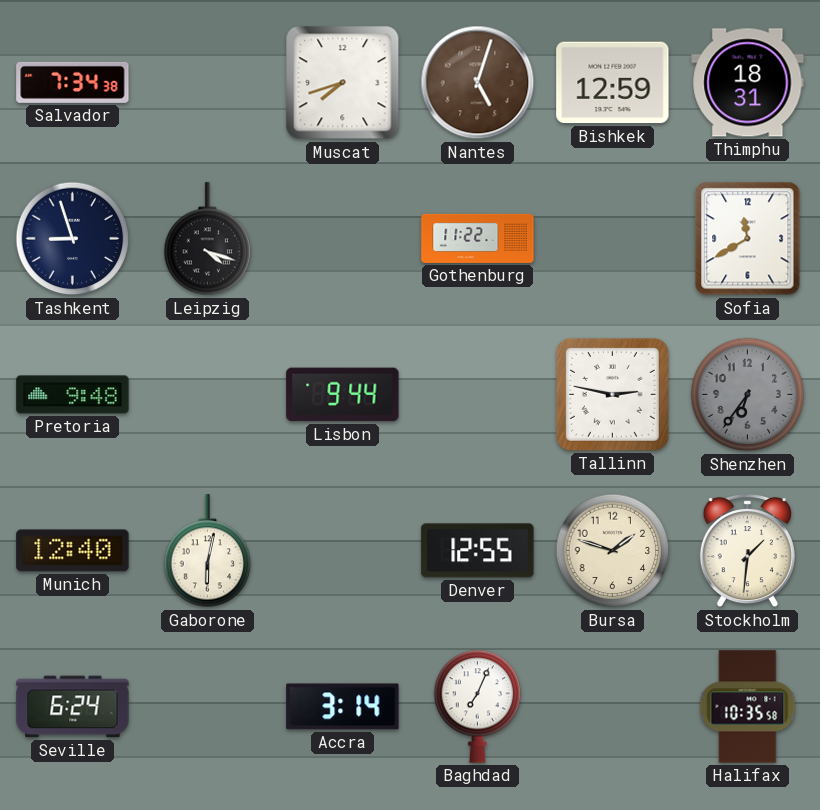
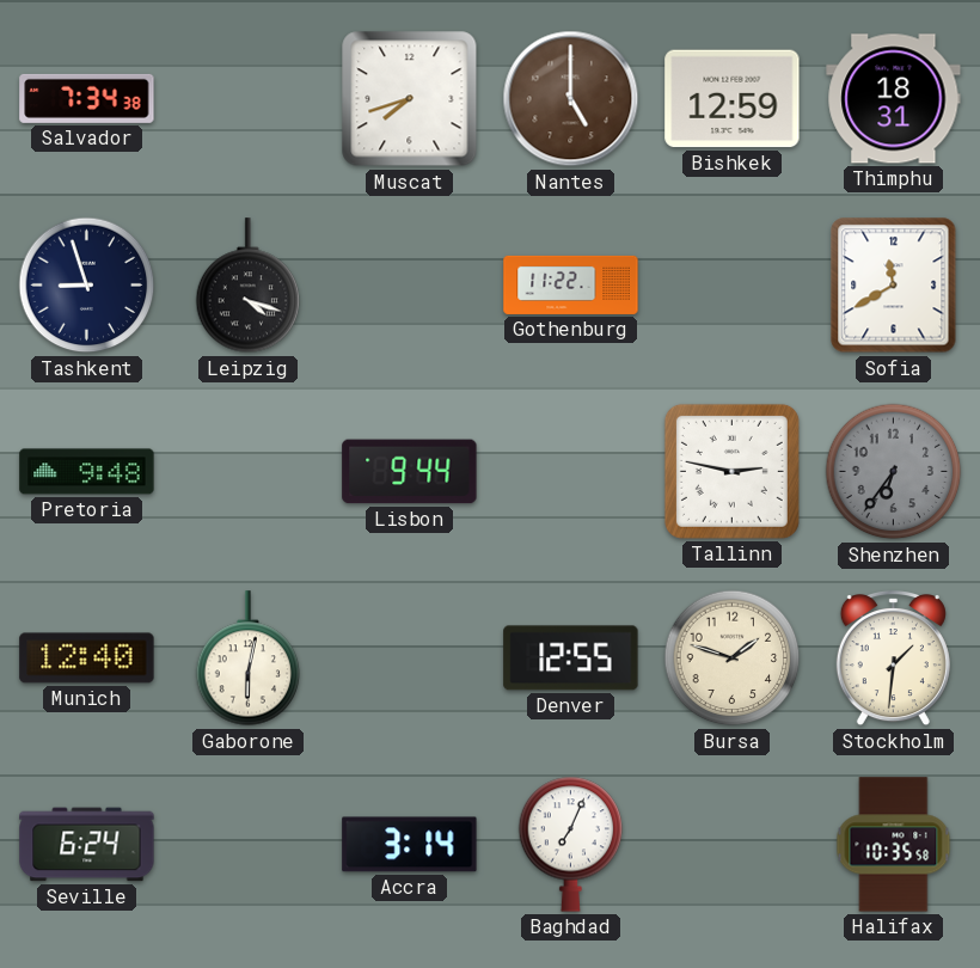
Nantes: 5:03 -> 5:00 (571, 99)
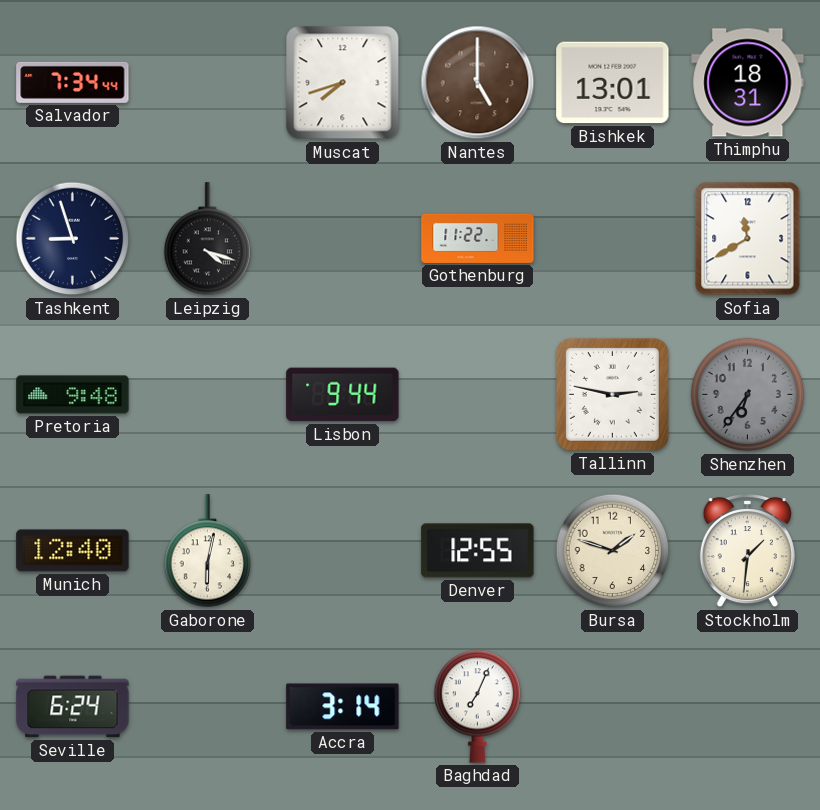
Salvador: 7:34:38 -> 7:34:44 (73, 82)
Bishkek: 12:59 -> 13:01 (613, 83)
Halifax: 10:35 -> none (894, 845)
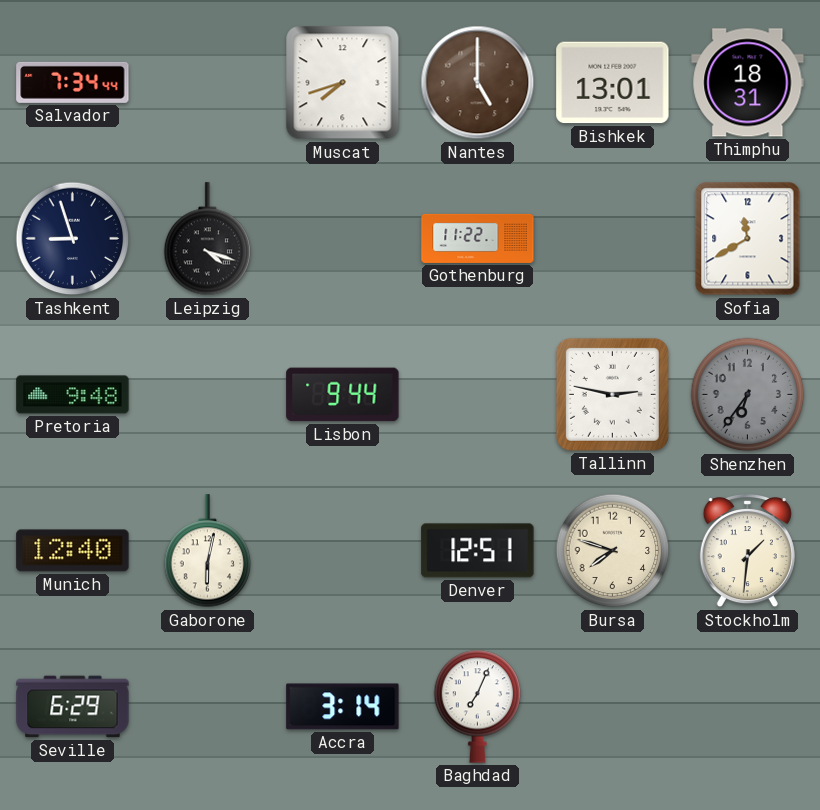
Denver: 12:55 -> 12:51 (478, 551)
Bursa: 1:48 -> 7:48 (613, 551)
Seville: 6:24 -> 6:29 (73, 707)
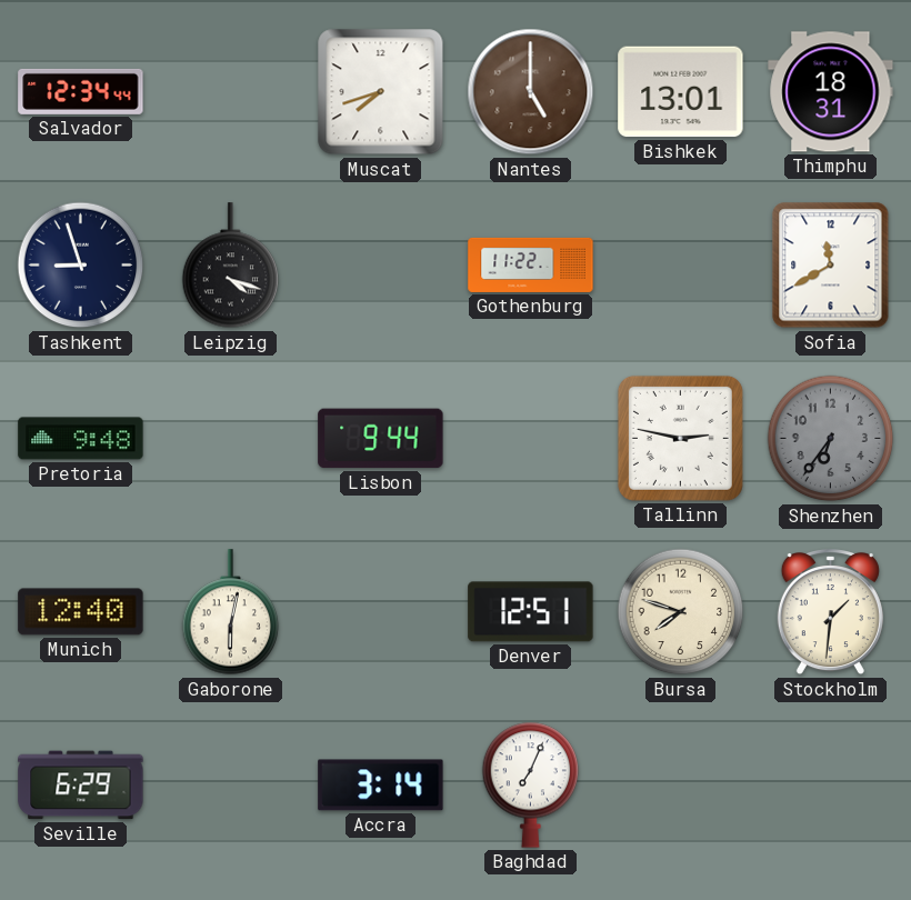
Salvador: 7:34 -> 12:34 (81, 91)
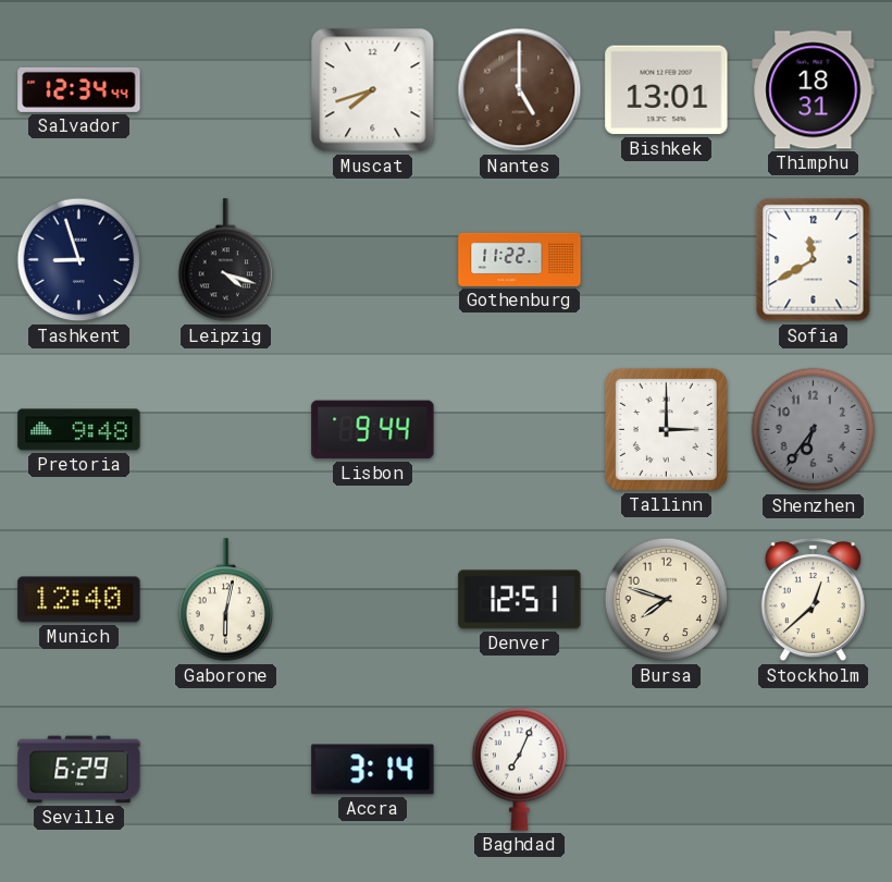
Tallinn: 2:47 -> 3:00 (666, 429)
Stockholm: 1:31 -> 12:38 (813, 601)
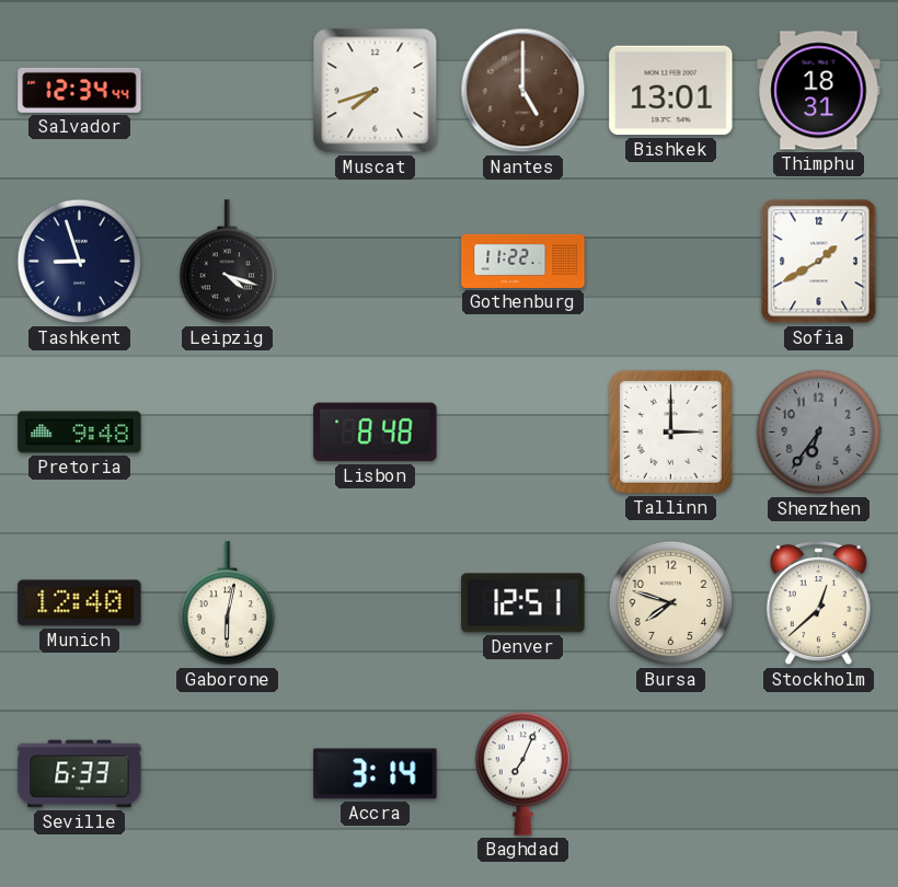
Sofia: 11:40 -> 1:40 (819, 262)
Lisbon: 9:44 -> 8:48 (376, 433)
Seville: 6:29 -> 6:33 (80, 774)
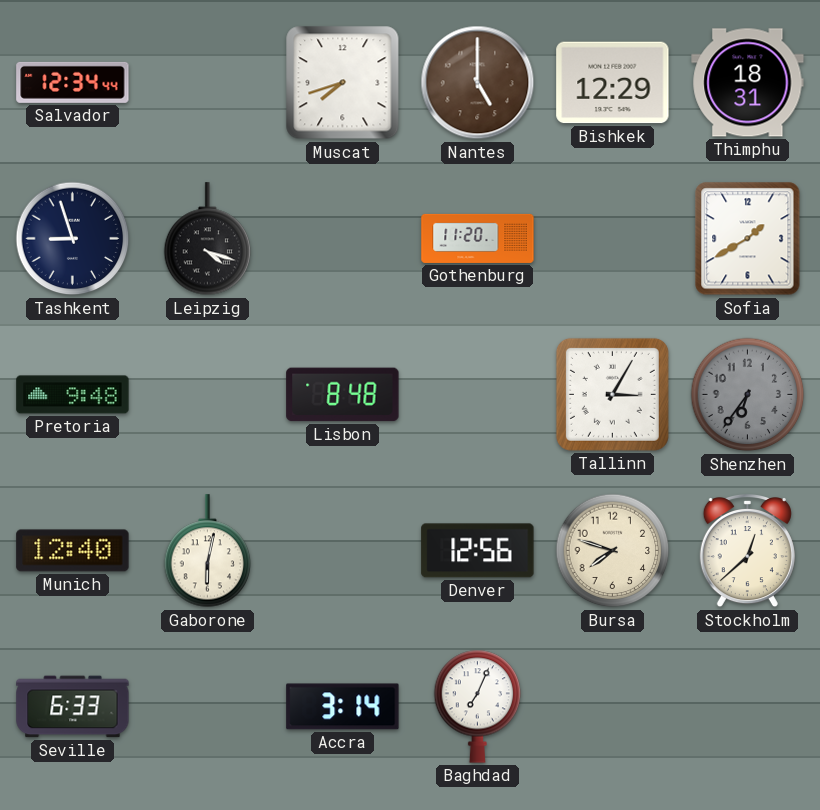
Bishkek: 13:01 -> 12:29 (613, 83)
Gothenburg: 11:22 -> 11:20 (478, 238)
Tallinn: 3:00 -> 3:05 (612, 394)
Denver: 12:51 -> 12:56 (478, 551)
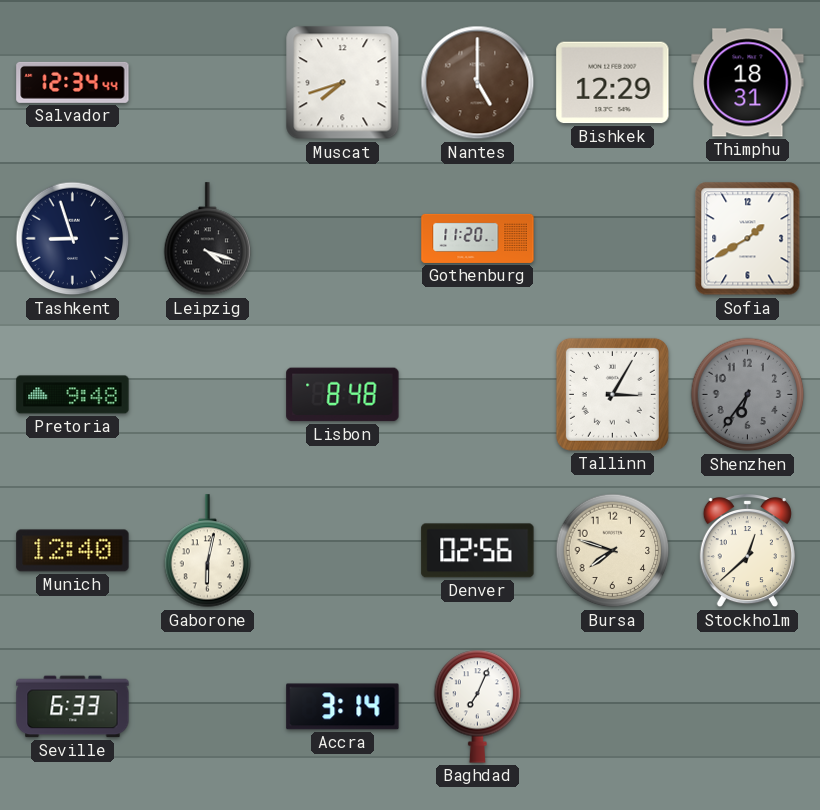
Denver: 12:56 -> 02:56 (478, 551)
